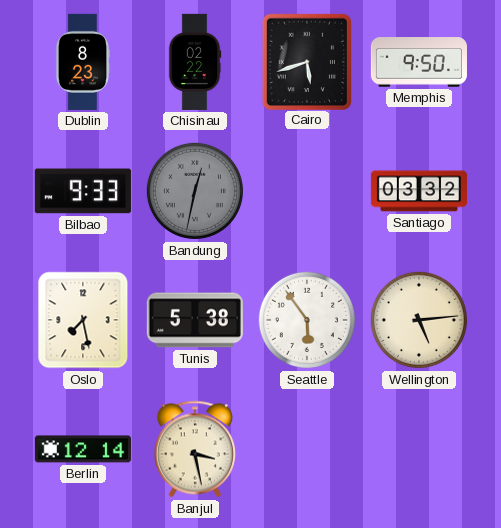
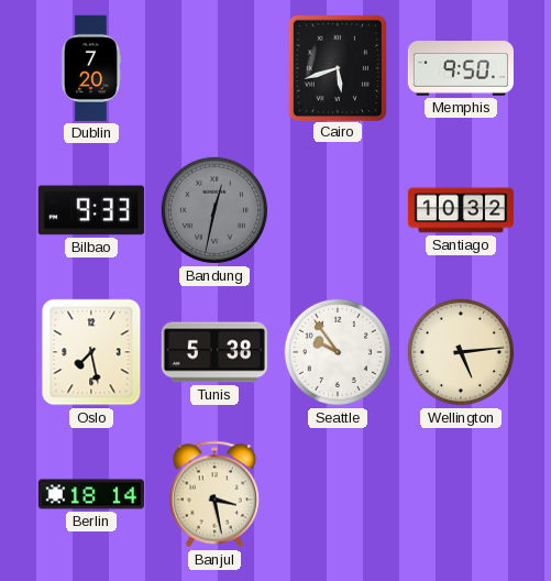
Dublin: 8:23 -> 7:20 (91, 68)
Chisinau: 02:22 -> none (195, 62)
Santiago: 03:32 -> 10:32 (461, 210)
Seattle: 5:54 -> 9:54 (338, 352)
Berlin: 12:14 -> 18:14 (91, 494)
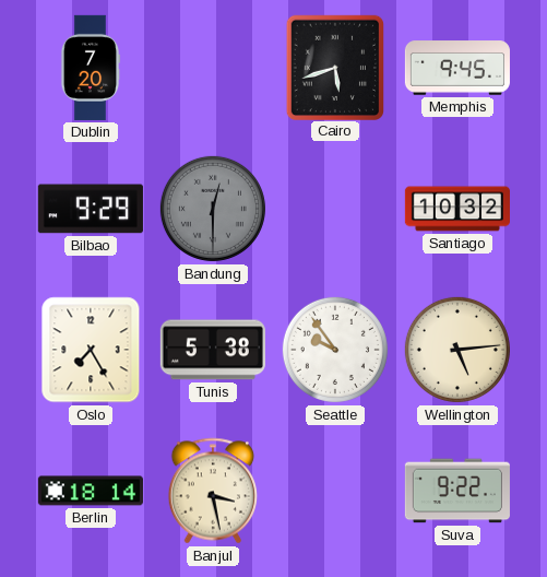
Memphis: 9:50 -> 9:45 (457, 68)
Bilbao: 9:33 -> 9:29 (91, 209)
Bandung: 12:32 -> 12:30 (213, 209)
Oslo: 7:28 -> 7:25 (91, 350)
Suva: none -> 9:22 (457, 491)
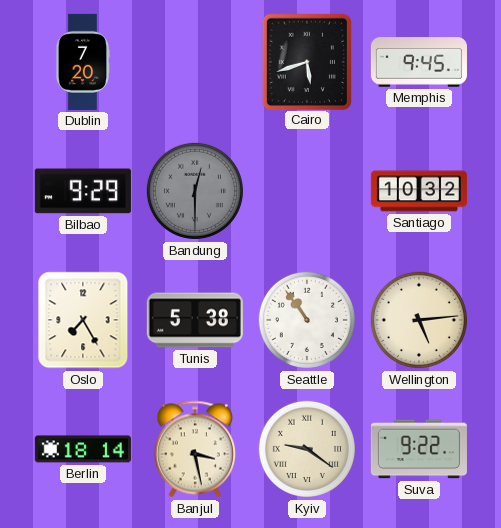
Seattle: 9:54 -> 10:54 (307, 320)
Kyiv: none -> 9:21 (307, 449)
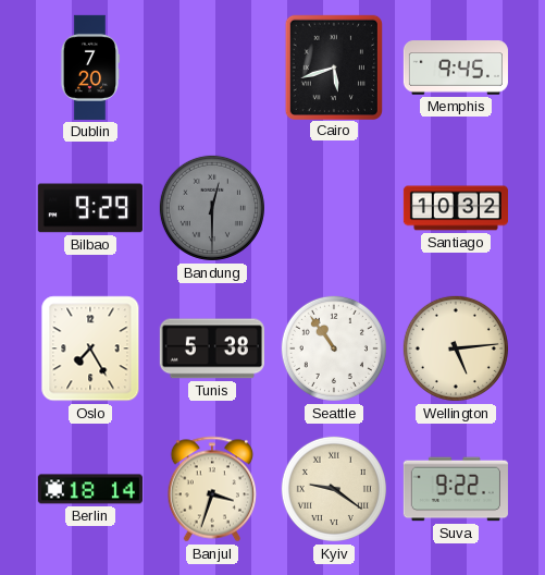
Banjul: 3:28 -> 3:33 (212, 489)
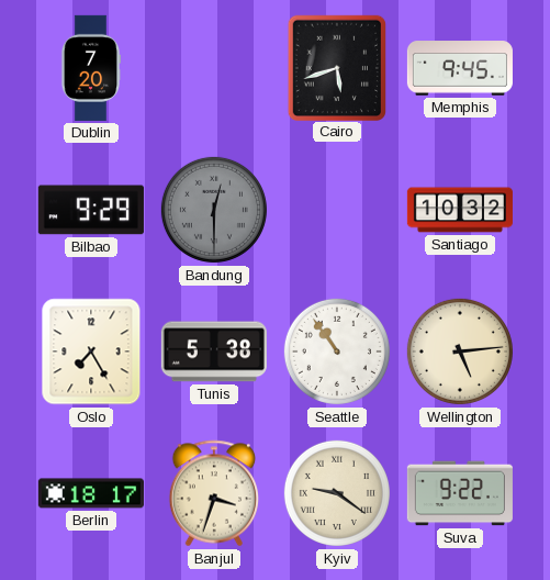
Berlin: 18:14 -> 18:17 (91, 493)
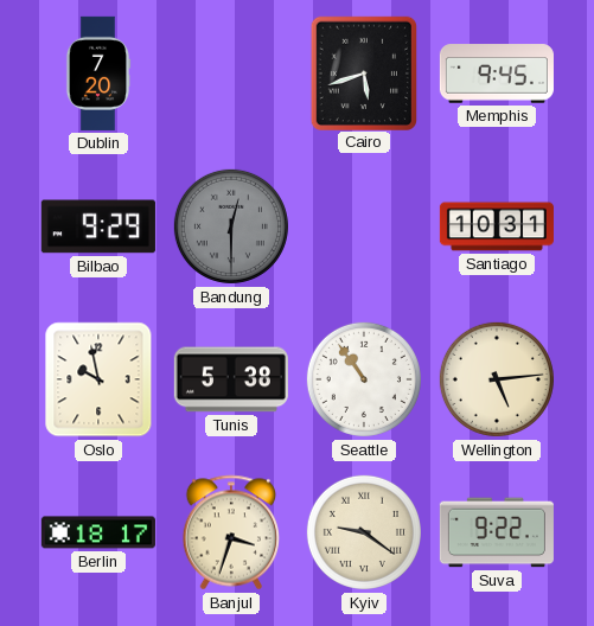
Santiago: 10:32 -> 10:31 (497, 226)
Oslo: 7:25 -> 9:58 (98, 379)
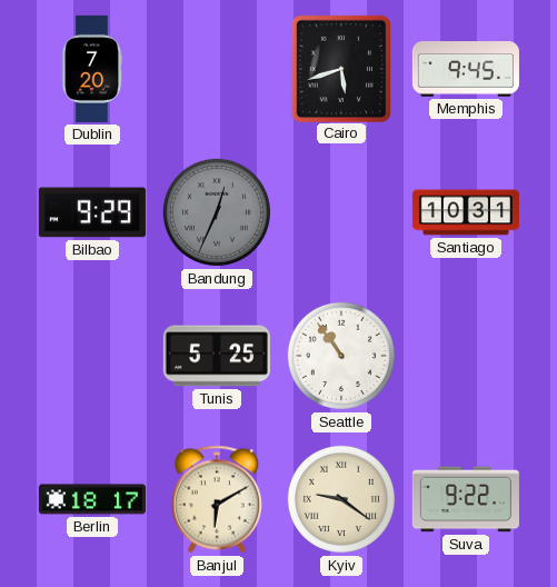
Bandung: 12:30 -> 12:34 (217, 212)
Oslo: 9:58 -> none (98, 379)
Tunis: 5:38 -> 5:25 (217, 356)
Wellington: 5:14 -> none (497, 379)
Banjul: 3:33 -> 6:10 (217, 499)
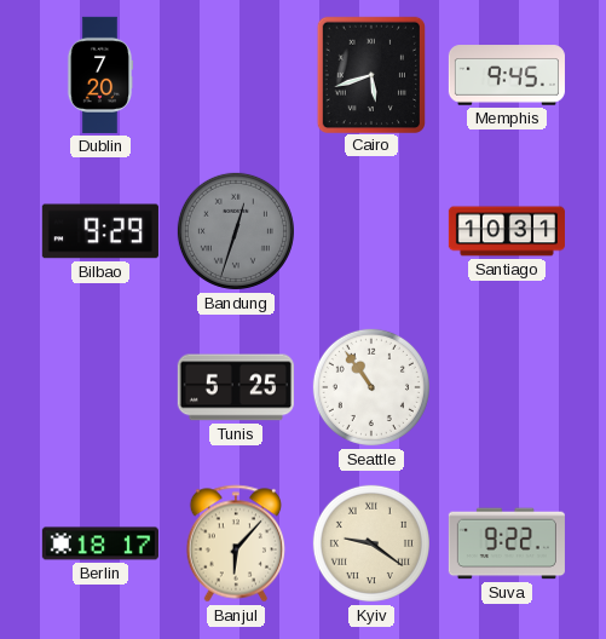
Bandung: 12:34 -> 12:33 (236, 231)
Banjul: 6:10 -> 6:07 (236, 543)
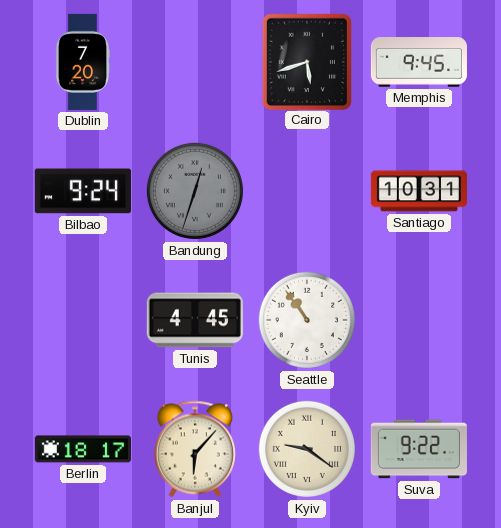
Bilbao: 9:29 -> 9:24 (83, 191)
Tunis: 5:25 -> 4:45 (195, 320)
